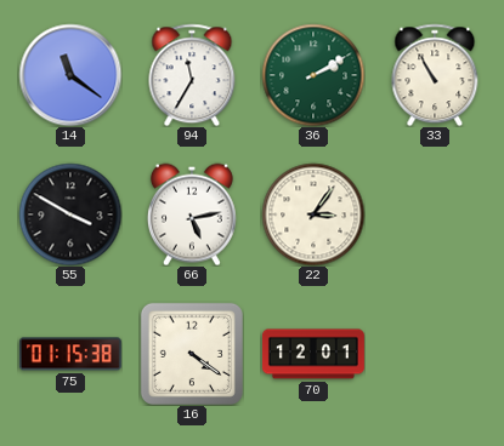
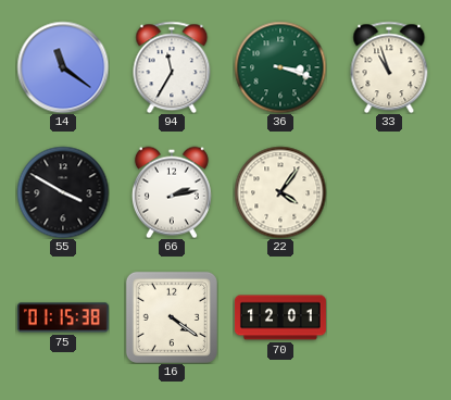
36: 2:10 -> 3:18 (280, 67)
33: 10:55 -> 10:57 (389, 67)
66: 5:13 -> 2:13 (172, 192)
22: 3:06 -> 4:06 (280, 192)
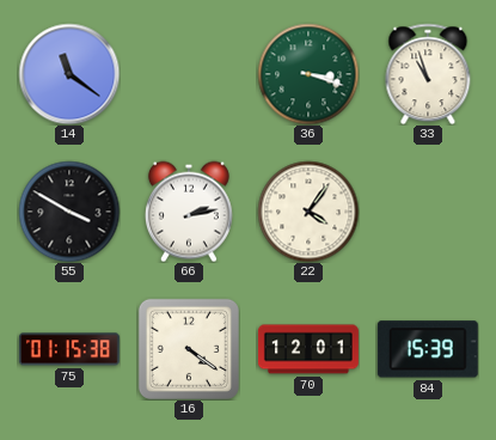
94: 11:35 -> none (172, 67)
84: none -> 15:39 (428, 349)
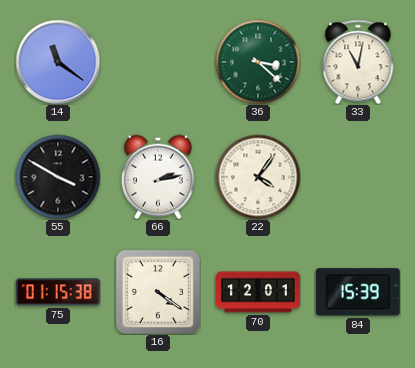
36: 3:18 -> 3:22 (258, 62)
33: 10:57 -> 11:02 (358, 62)
